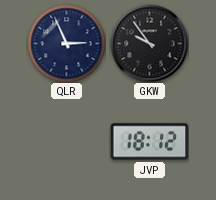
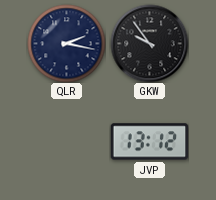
QLR: 2:56 -> 2:17 (66, 43)
JVP: 18:12 -> 13:12 (149, 142)
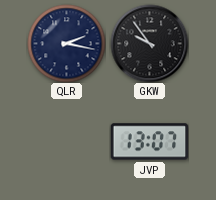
JVP: 13:12 -> 13:07 (149, 142)
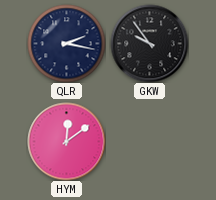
HYM: none -> 12:09 (66, 141)
JVP: 13:07 -> none (149, 142)
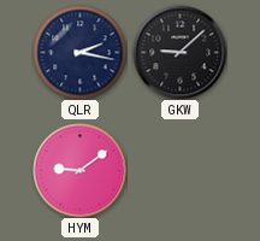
GKW: 9:54 -> 9:08 (179, 52)
HYM: 12:09 -> 9:09 (79, 170)
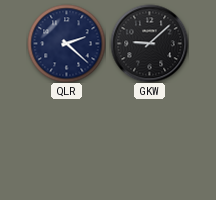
QLR: 2:17 -> 2:22 (66, 43)
HYM: 9:09 -> none (79, 170)
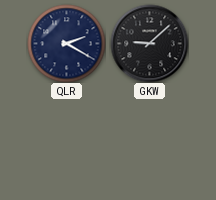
QLR: 2:22 -> 2:20 (66, 43)
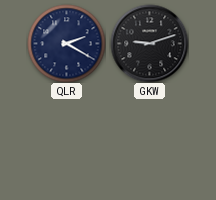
GKW: 9:08 -> 9:12 (149, 43)
